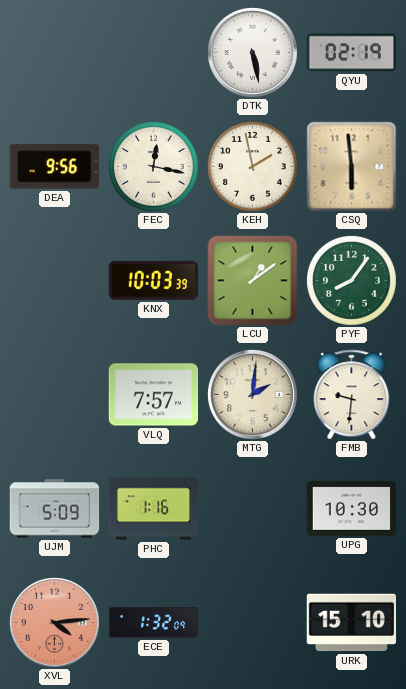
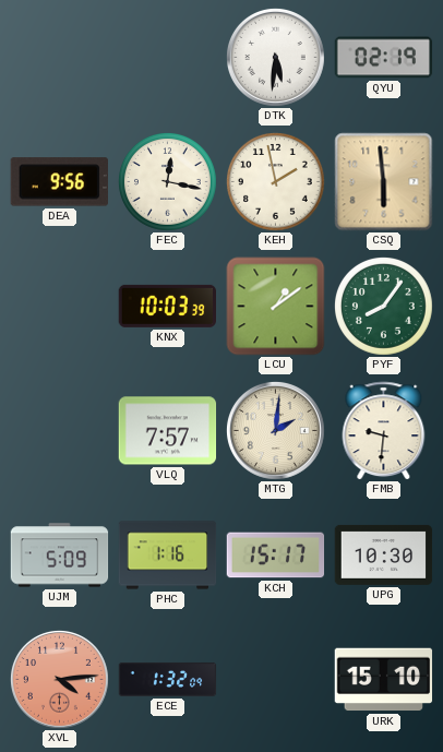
DTK: 5:28 -> 5:31 (275, 57)
KCH: none -> 15:17 (276, 556)
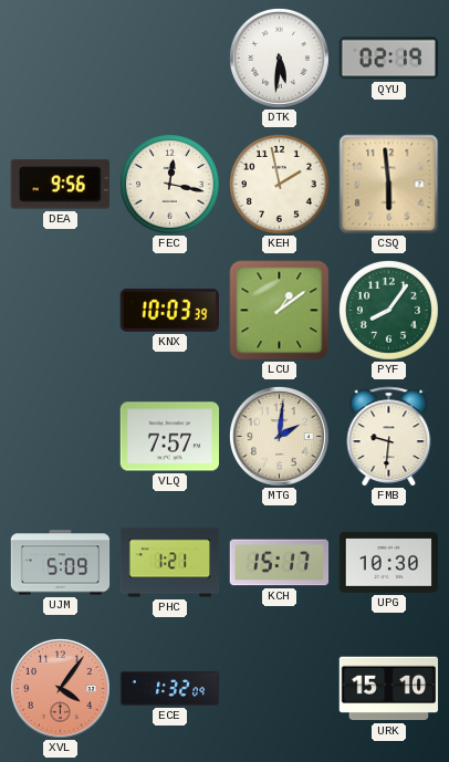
PHC: 1:16 -> 1:21 (170, 563)
XVL: 4:14 -> 4:06 (60, 688)
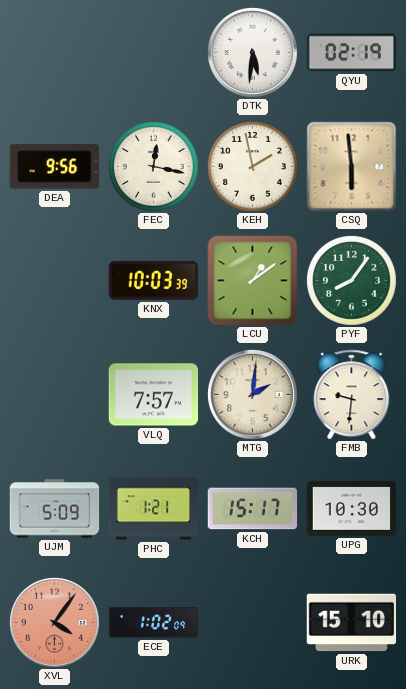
ECE: 1:32 -> 1:02 (154, 623)
